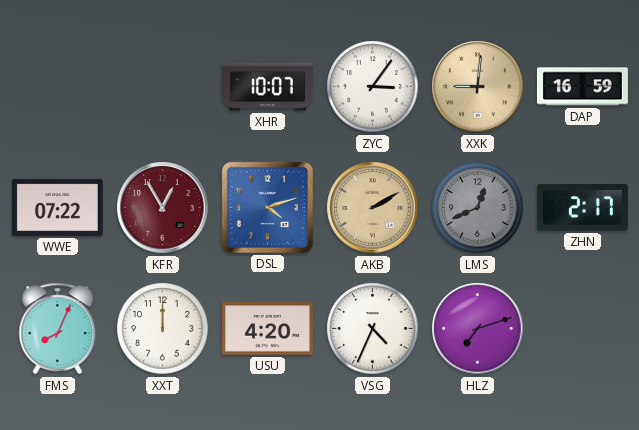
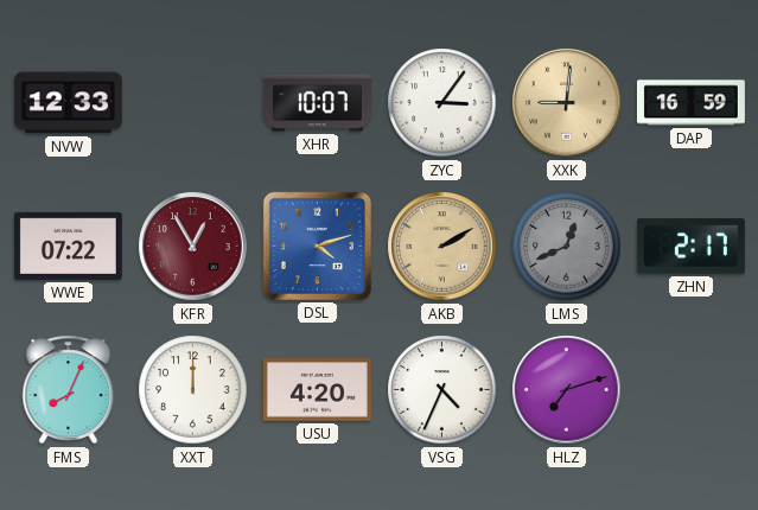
NVW: none -> 12:33 (68, 103)
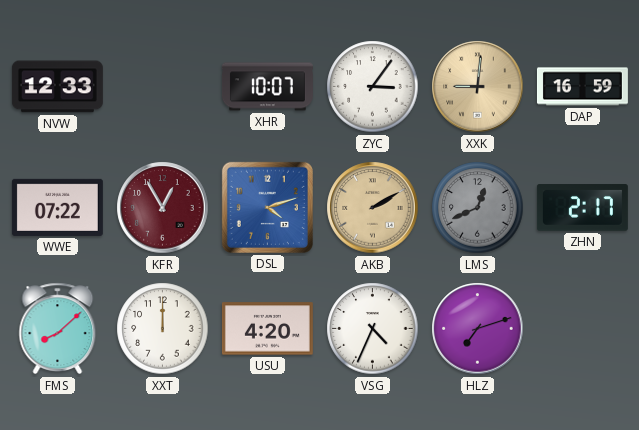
FMS: 8:04 -> 8:08 (58, 329)
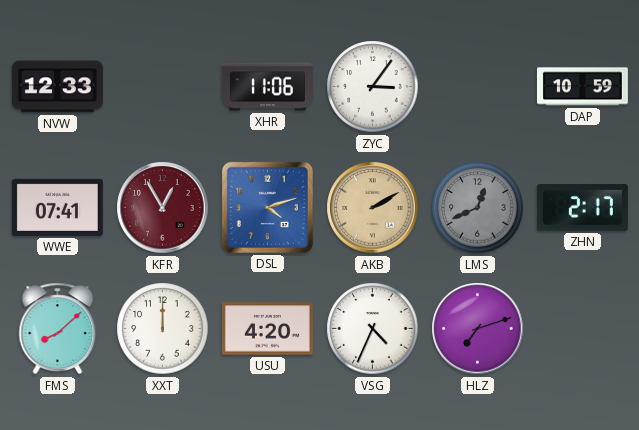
XHR: 10:07 -> 11:06 (267, 87)
XXK: 9:01 -> none (478, 87)
DAP: 16:59 -> 10:59 (582, 87)
WWE: 07:22 -> 07:41 (57, 207)
